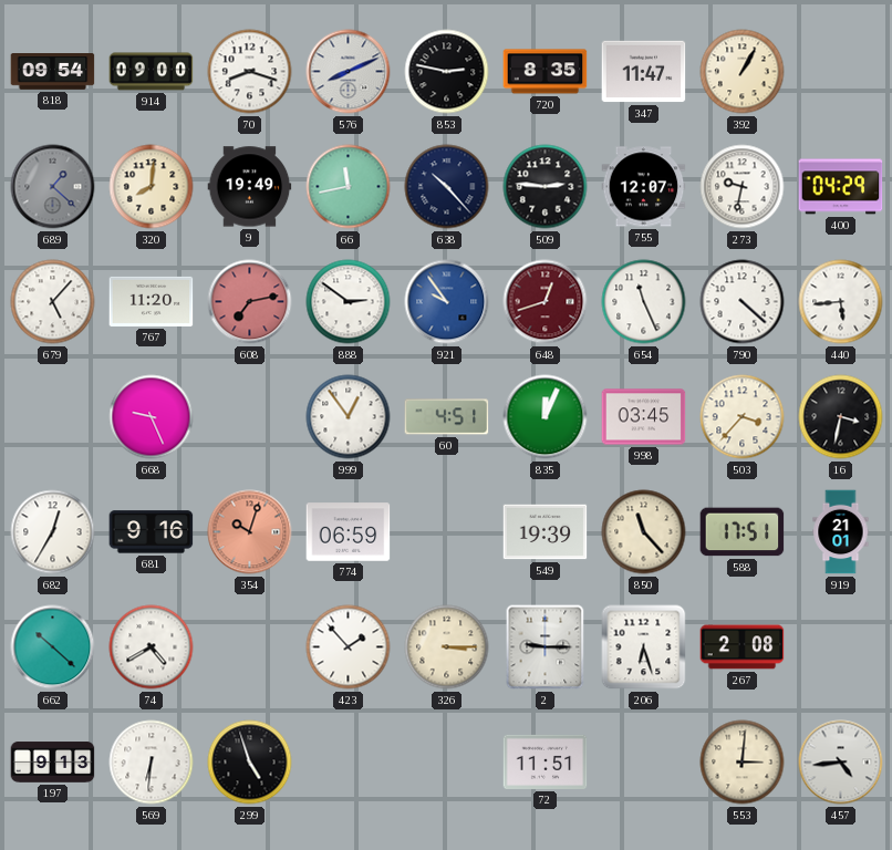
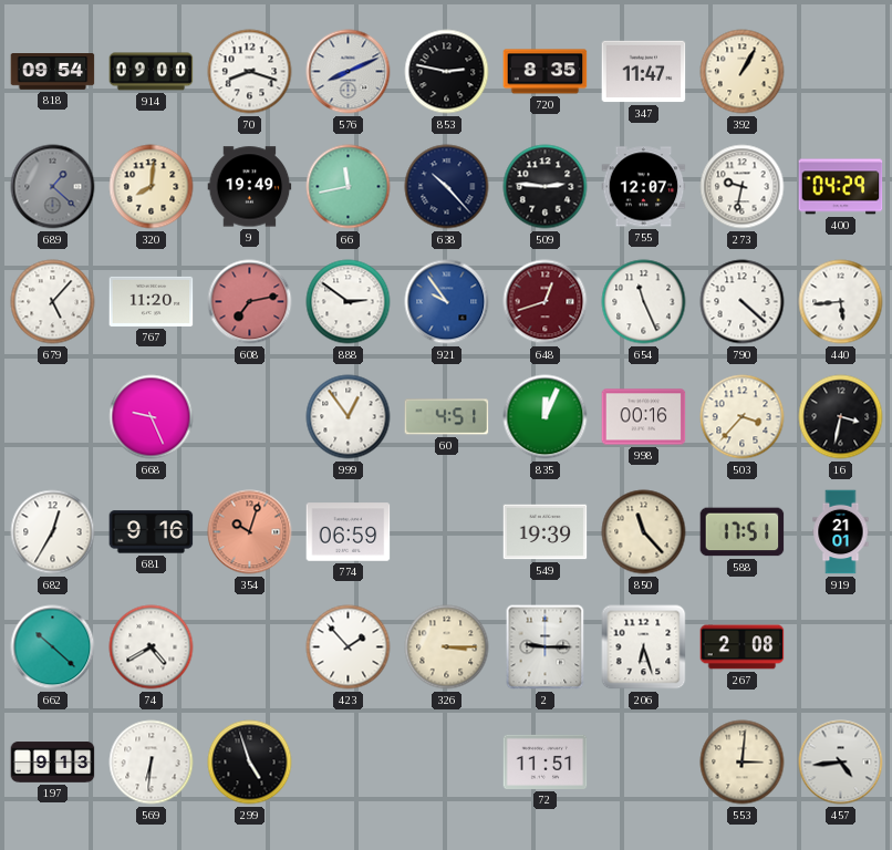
998: 03:45 -> 00:16 (644, 417)
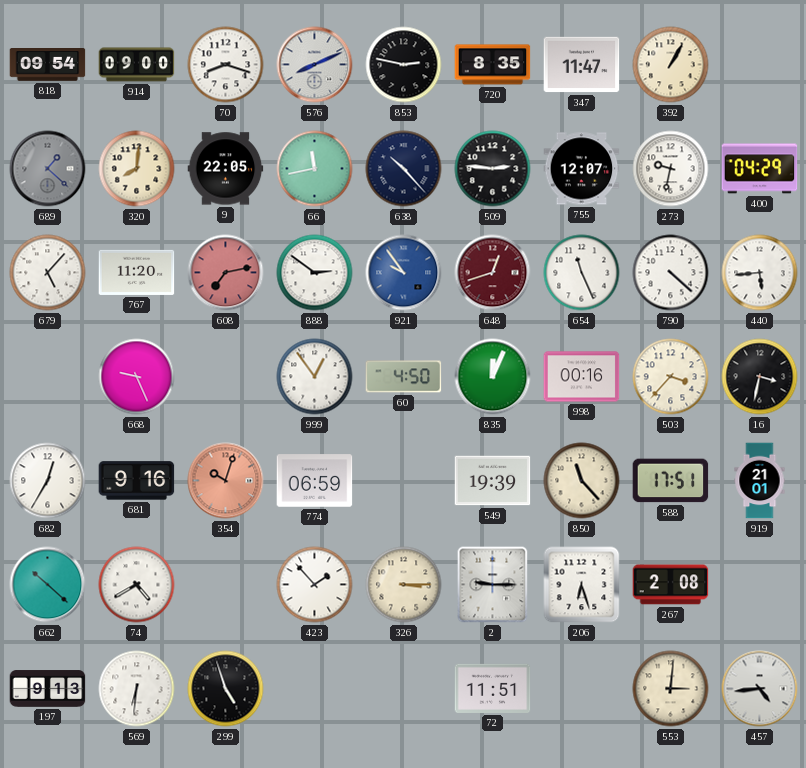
9: 19:49 -> 22:05 (226, 169)
60: 4:51 -> 4:50 (404, 377)
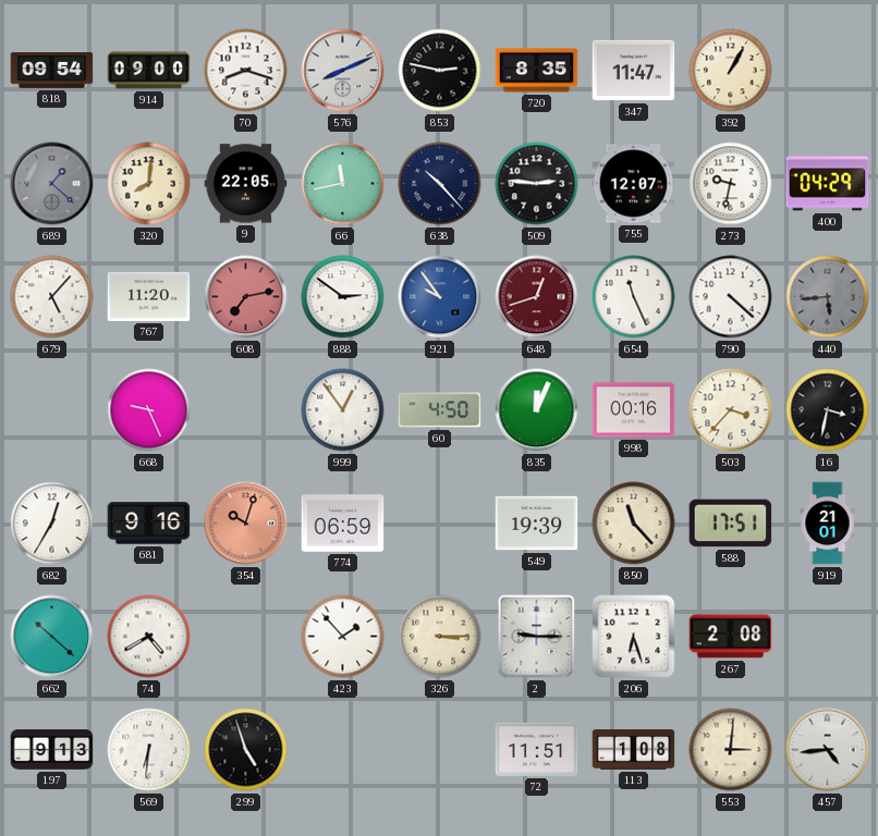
440 dial: white -> grey (828, 297)
113: none -> 1:08 (634, 750)
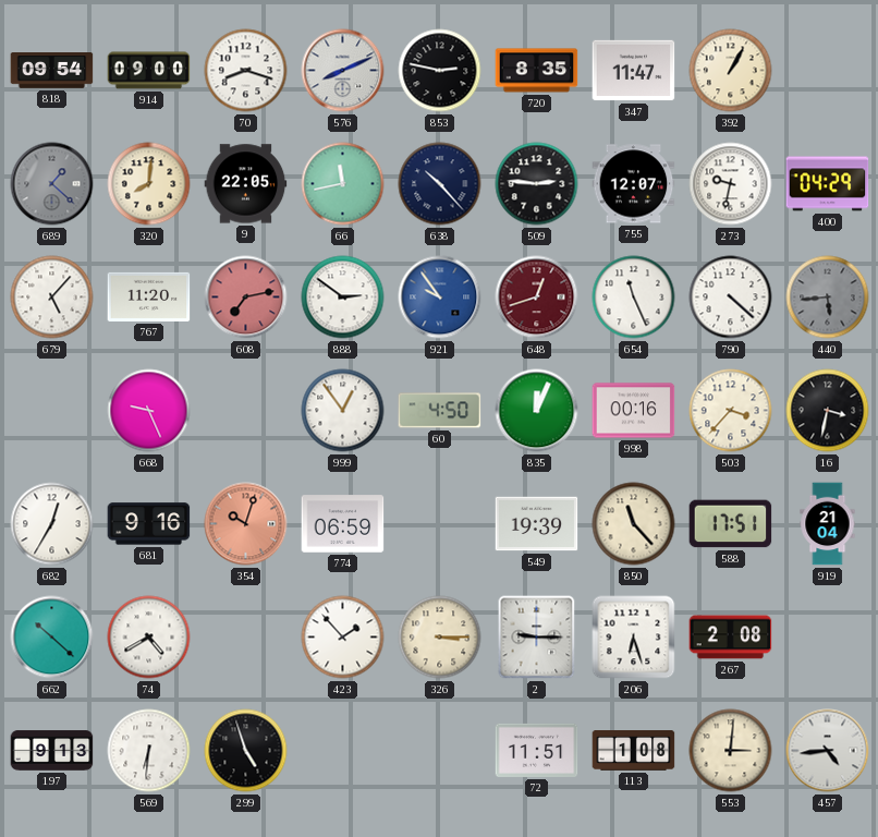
919: 21:01 -> 21:04 (828, 524)
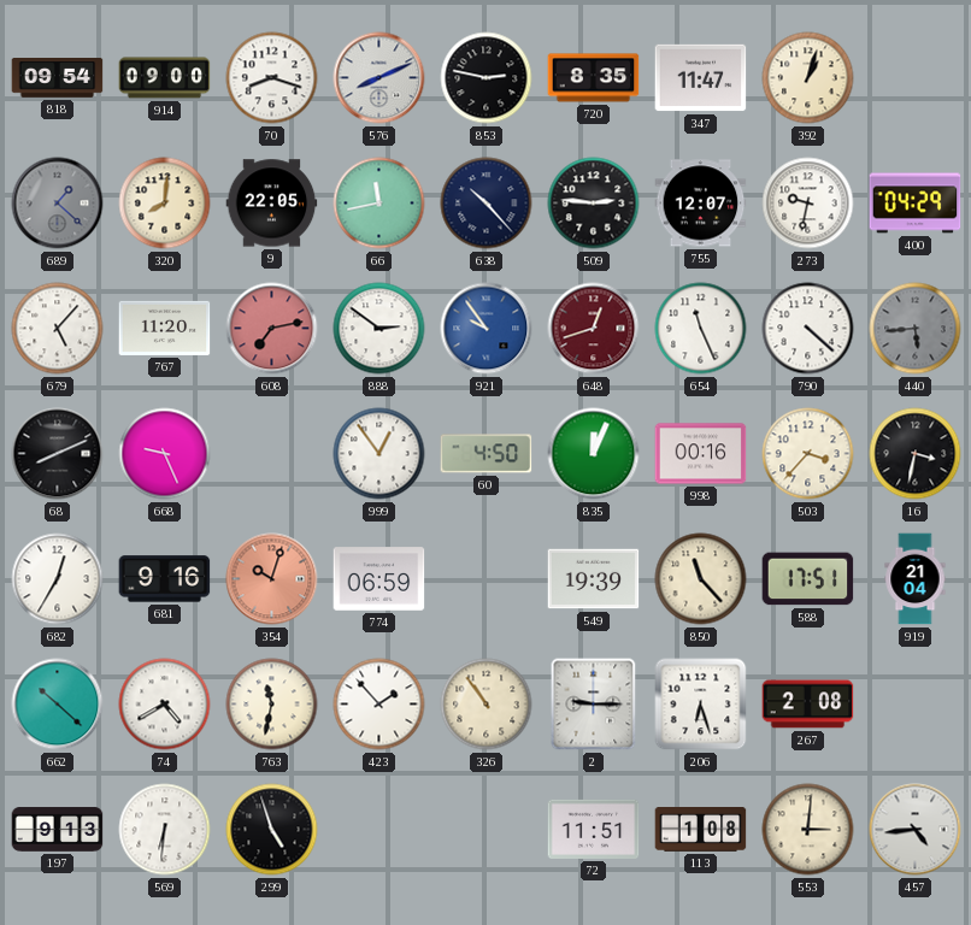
392: 1:05 -> 1:03 (808, 78)
68: none -> 8:11 (58, 454)
763: none -> 11:32 (272, 705)
326: 3:15 -> 10:54 (487, 705)
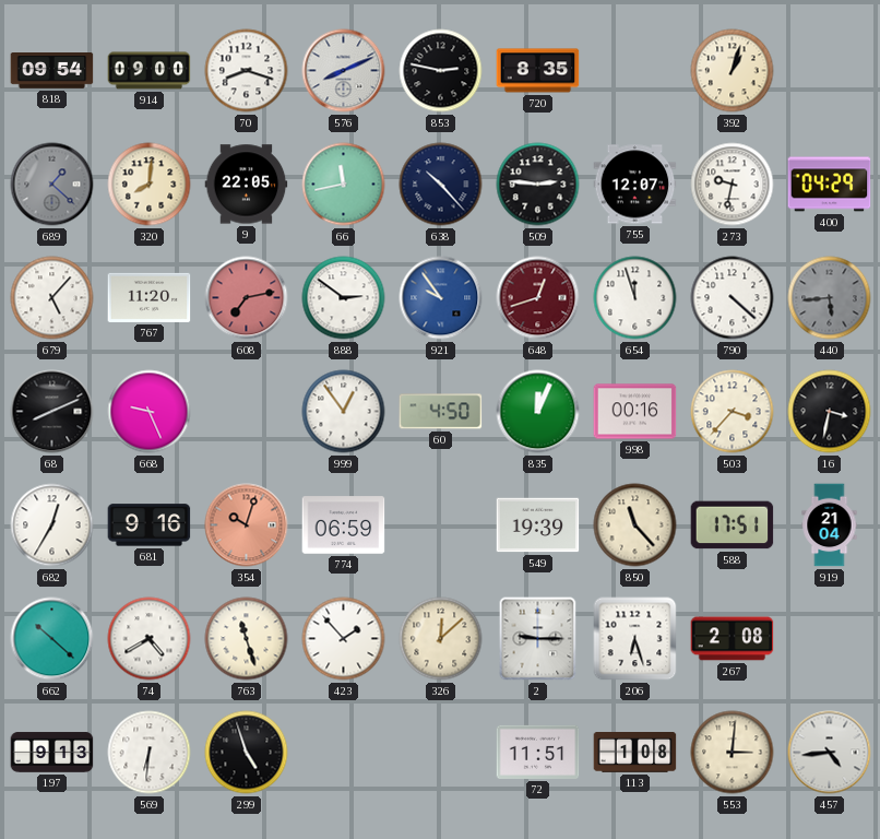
347: 11:47 -> none (701, 78)
654: 11:26 -> 11:57 (635, 298)
763: 11:32 -> 11:27 (247, 639)
326: 10:54 -> 12:08 (441, 639)
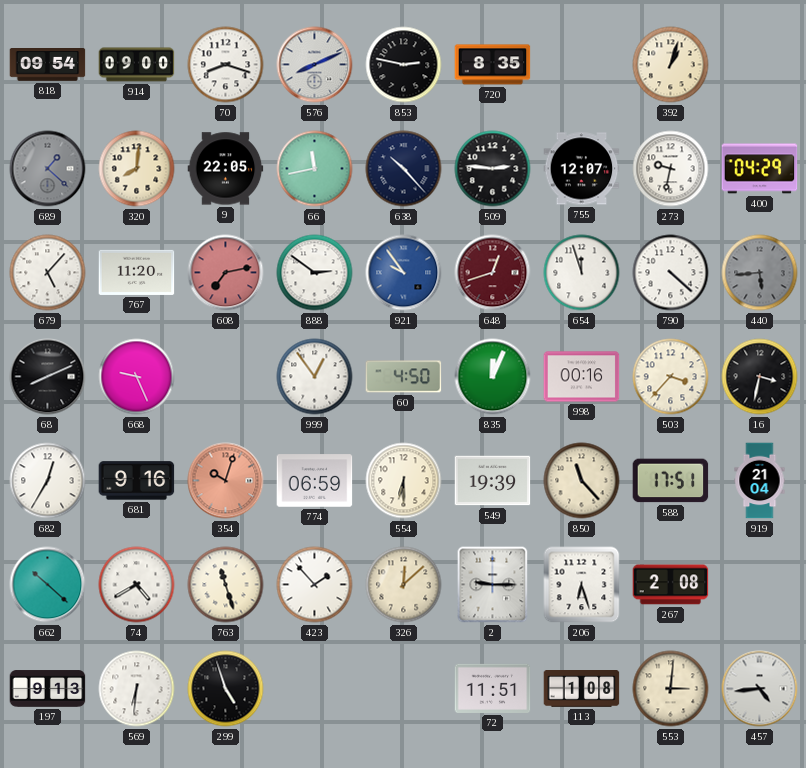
554: none -> 6:30 (404, 481)
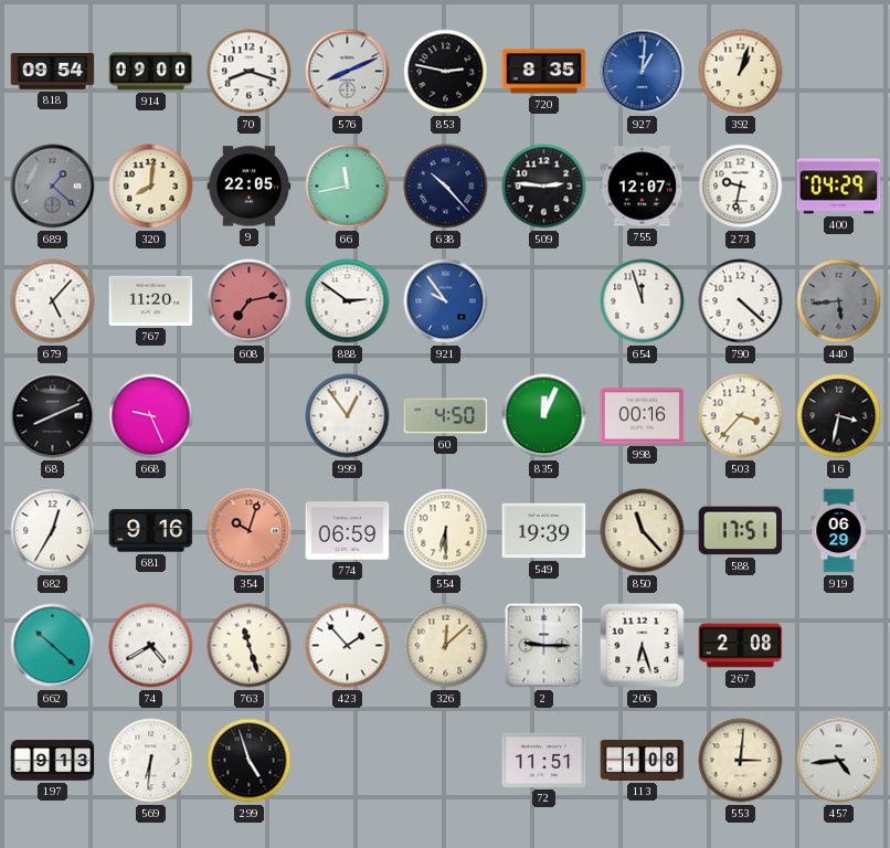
927: none -> 1:01 (643, 72)
648: 12:42 -> none (493, 273)
919: 21:04 -> 06:29 (839, 531)
